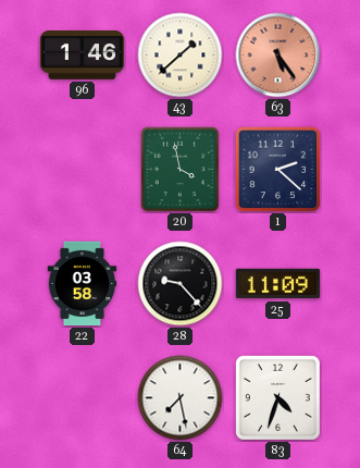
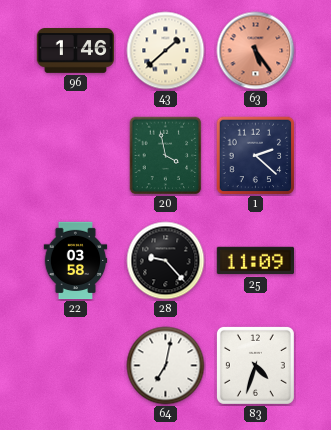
64: 7:28 -> 7:02 (166, 366)
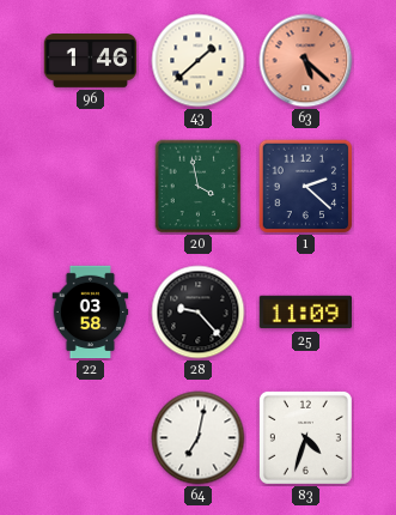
63: 5:24 -> 5:22 (306, 61)
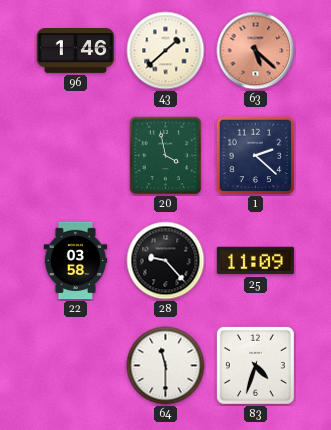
64: 7:02 -> 11:30 (166, 366)
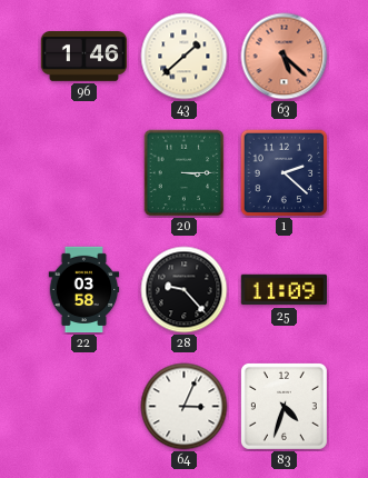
20: 3:58 -> 3:15 (185, 173)
64: 11:30 -> 3:04 (185, 407)
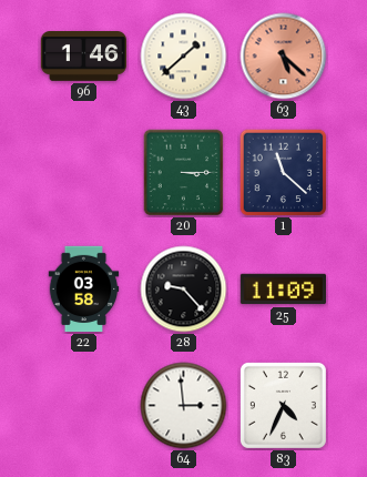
1: 2:22 -> 11:22 (284, 173)
64: 3:04 -> 2:59 (184, 406)
83: 4:33 -> 4:34 (283, 405)
